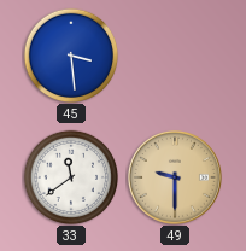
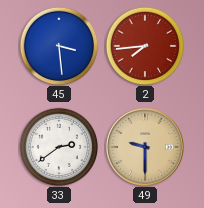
2: none -> 7:44 (145, 46)
33: 11:39 -> 2:39 (59, 147)
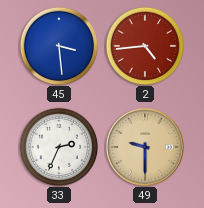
2: 7:44 -> 4:44 (145, 46)
33: 2:39 -> 2:34 (59, 147)
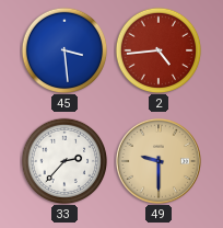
33: 2:34 -> 2:37 (64, 161)
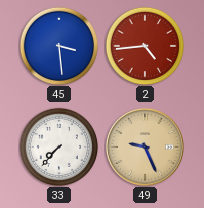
33: 2:37 -> 7:37 (59, 147)
49: 9:30 -> 9:26 (145, 147)
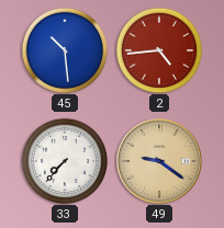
45: 3:29 -> 10:29 (65, 50)
49: 9:26 -> 9:21 (159, 161)
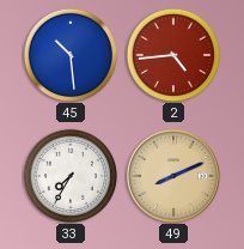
33: 7:37 -> 7:35 (71, 176)
49: 9:21 -> 8:11 (173, 176)
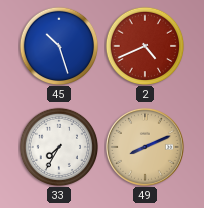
45: 10:29 -> 10:27 (59, 46)
2: 4:44 -> 4:41 (145, 46)
